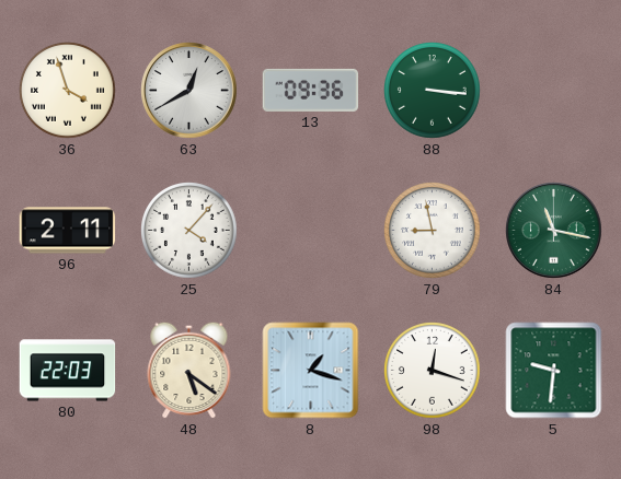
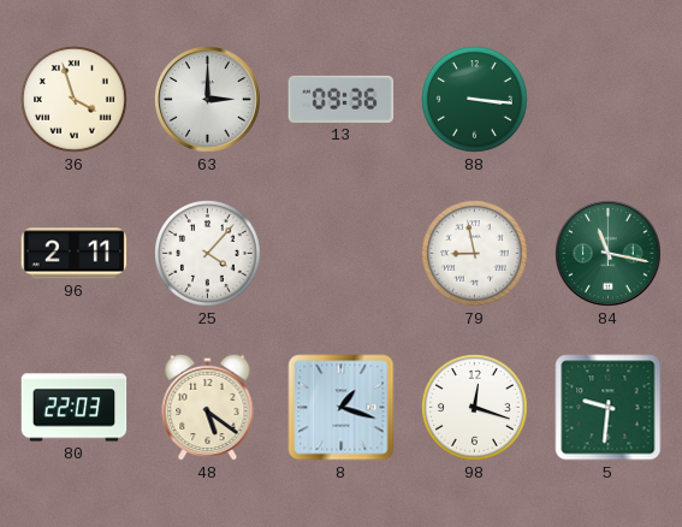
63: 12:40 -> 3:00 (208, 100)
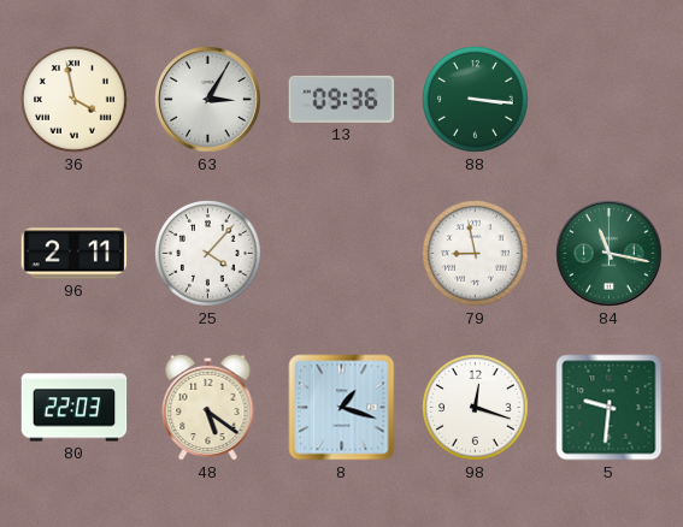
36: 3:57 -> 3:58 (75, 100)
63: 3:00 -> 3:05 (208, 100)
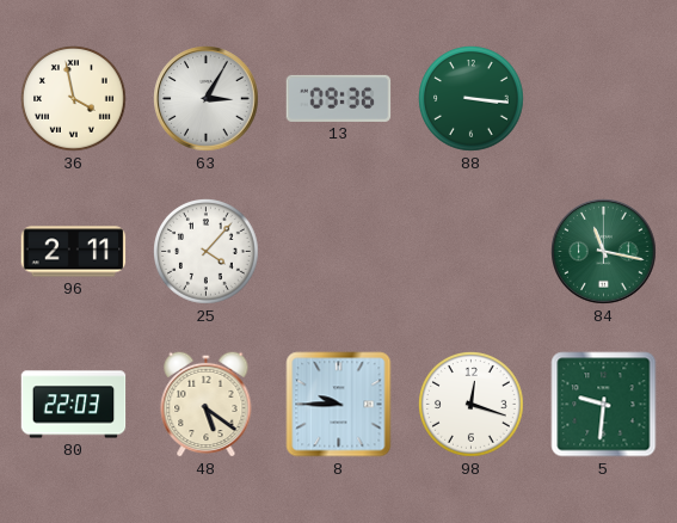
79: 8:58 -> none (476, 254)
8: 1:18 -> 9:45 (339, 405)
